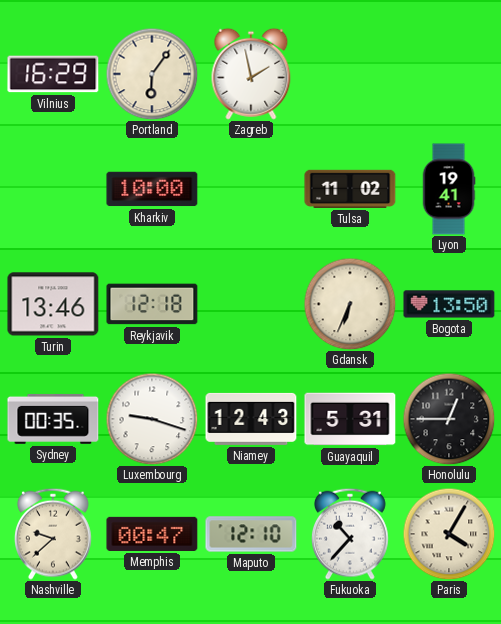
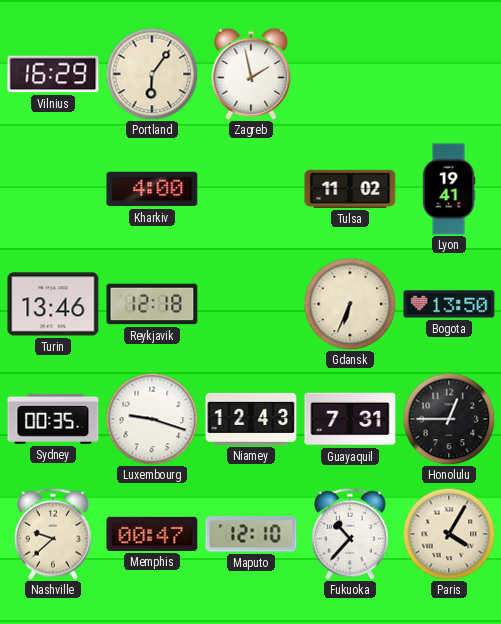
Kharkiv: 10:00 -> 4:00 (152, 189)
Guayaquil: 5:31 -> 7:31 (350, 419)
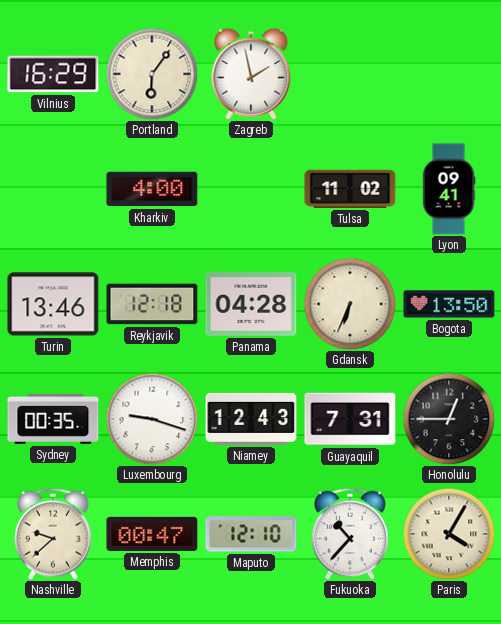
Lyon: 19:41 -> 09:41 (449, 189)
Panama: none -> 04:28 (251, 304)
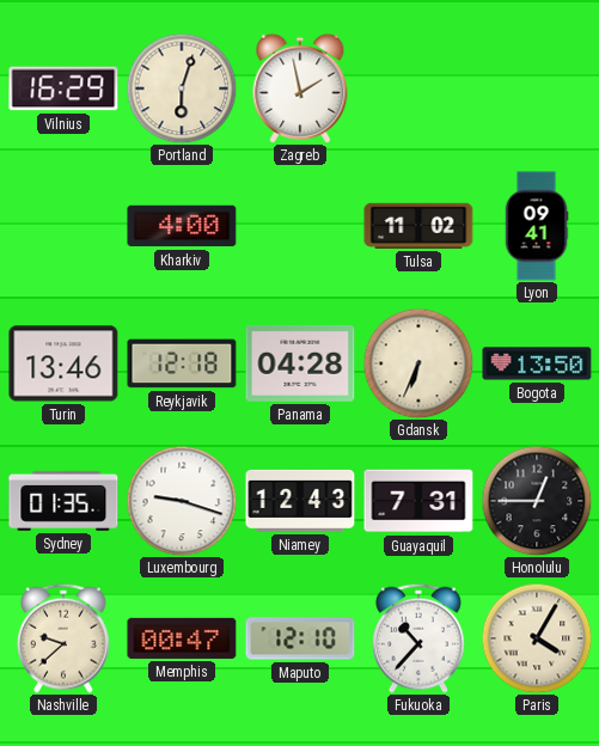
Portland: 6:06 -> 6:03 (182, 88)
Sydney: 00:35 -> 01:35 (63, 501)
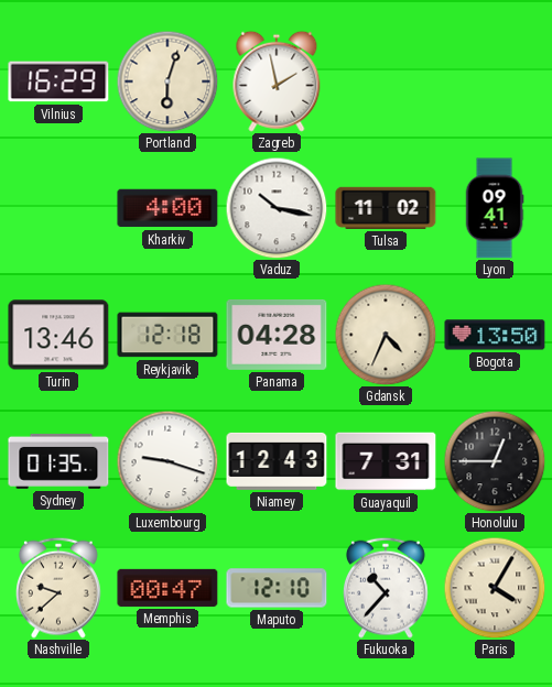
Vaduz: none -> 10:17 (277, 208)
Gdansk: 6:34 -> 4:34 (386, 335)
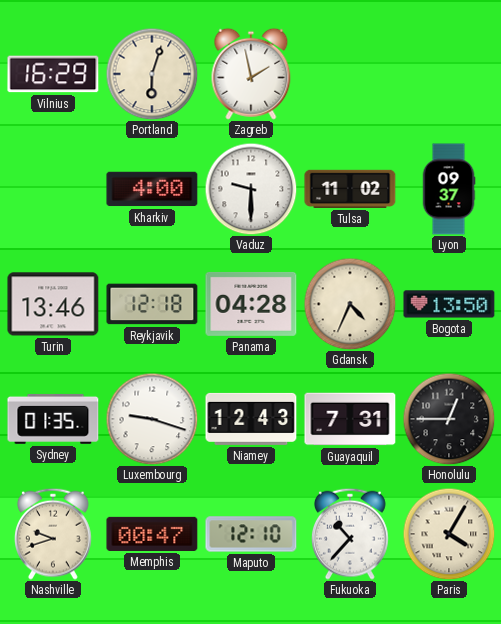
Vaduz: 10:17 -> 9:30 (251, 189)
Lyon: 09:41 -> 09:37 (449, 189)
Nashville: 9:38 -> 9:42 (54, 534)
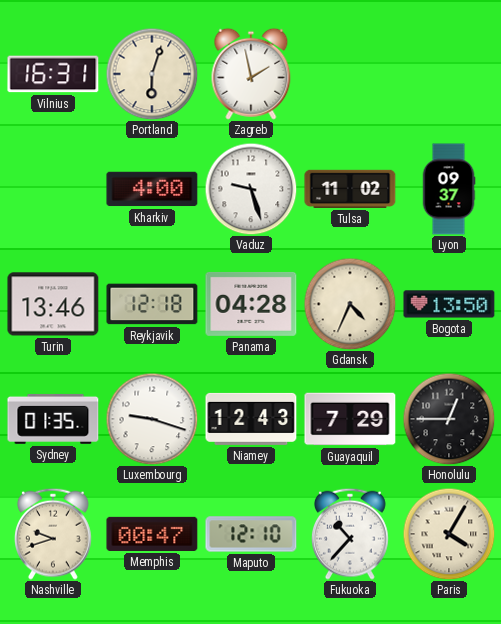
Vilnius: 16:29 -> 16:31 (53, 74)
Vaduz: 9:30 -> 9:27 (251, 189)
Guayaquil: 7:31 -> 7:29 (350, 419)
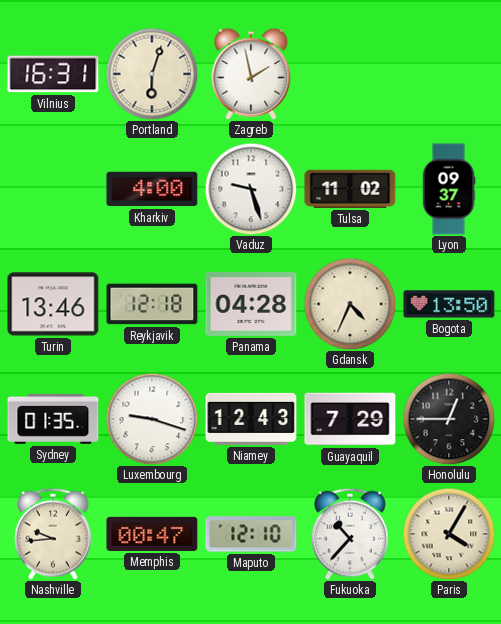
Nashville: 9:42 -> 9:44 (54, 534)
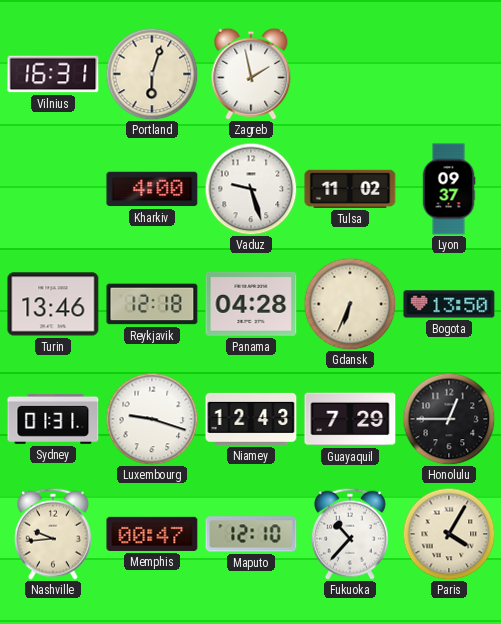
Gdansk: 4:34 -> 6:34 (350, 304)
Sydney: 01:35 -> 01:31 (53, 419)
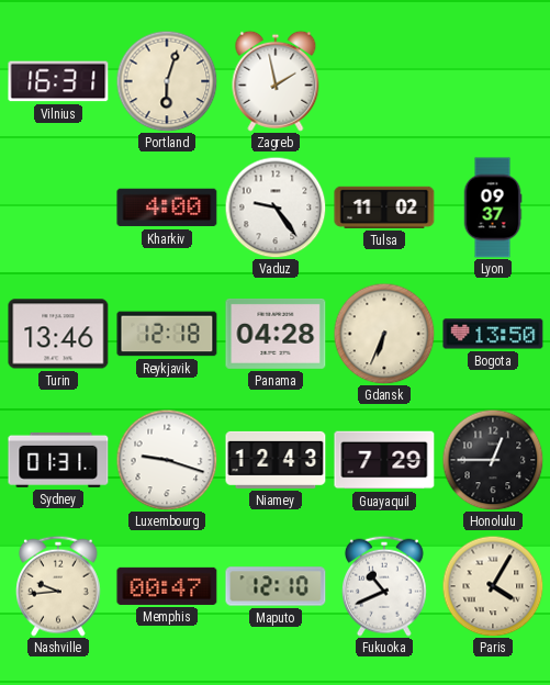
Vaduz: 9:27 -> 9:24 (276, 207)
Fukuoka: 10:37 -> 10:41 (385, 586)
